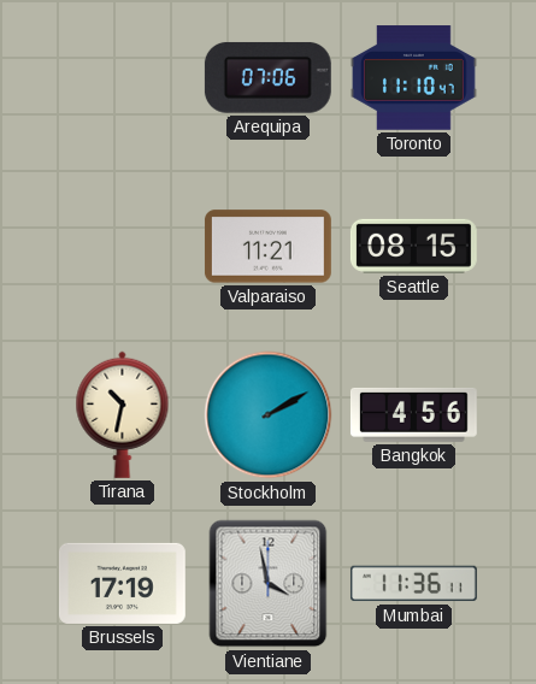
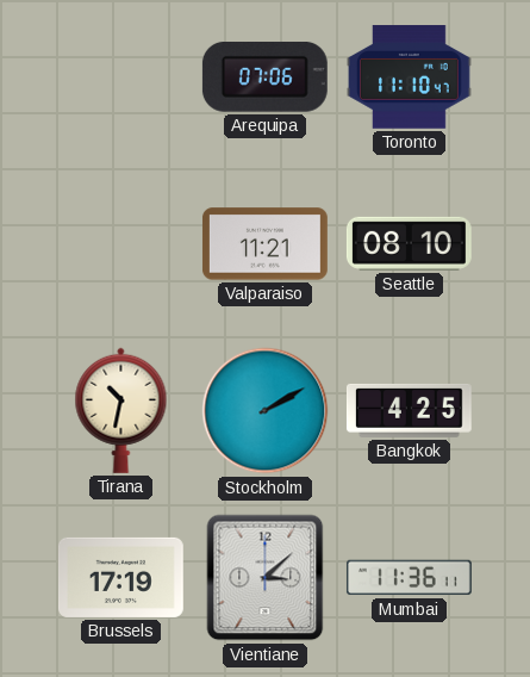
Seattle: 08:15 -> 08:10 (409, 243)
Bangkok: 4:56 -> 4:25 (409, 410)
Vientiane: 3:58 -> 3:08 (266, 578)
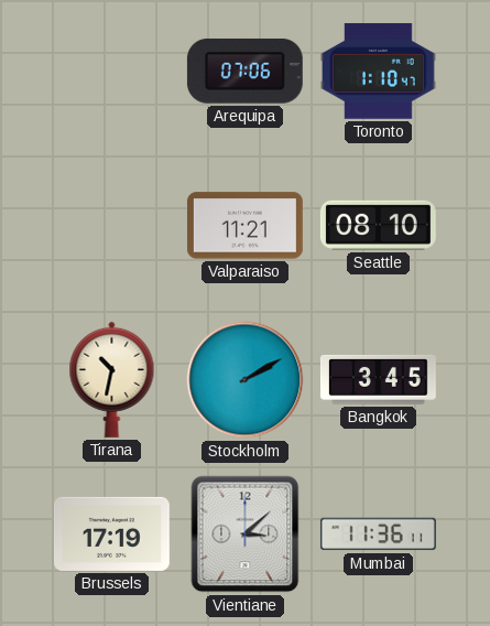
Toronto: 11:10 -> 1:10 (378, 72)
Bangkok: 4:25 -> 3:45 (378, 379)
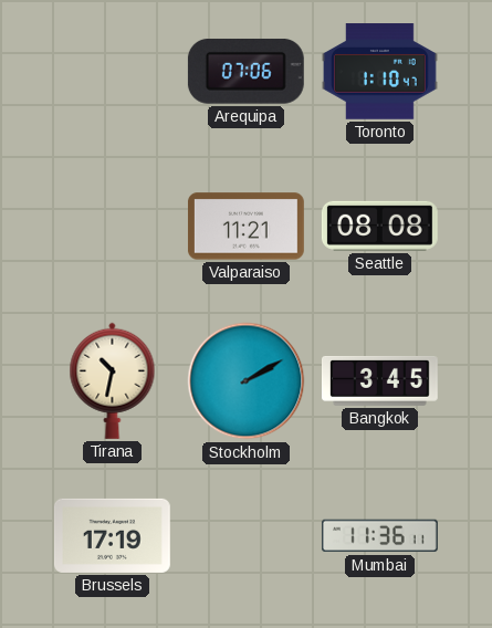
Seattle: 08:10 -> 08:08 (379, 226)
Vientiane: 3:08 -> none (246, 535)
